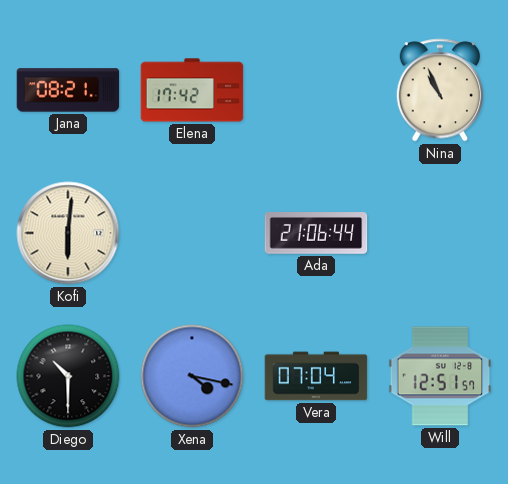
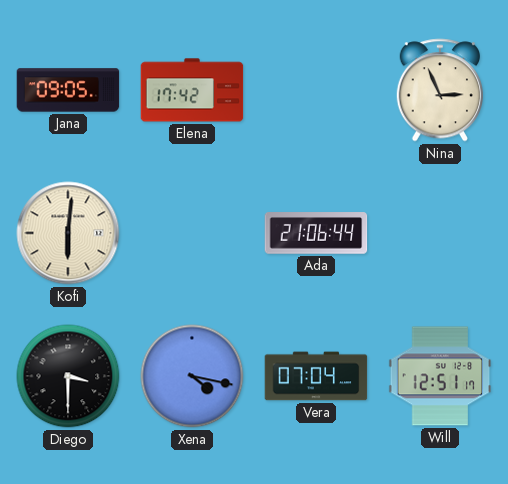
Jana: 08:21 -> 09:05 (68, 90)
Nina: 10:56 -> 2:56 (439, 90)
Diego: 10:30 -> 3:30 (68, 376)
Will: 12:51:57 -> 12:51:17 (440, 376)
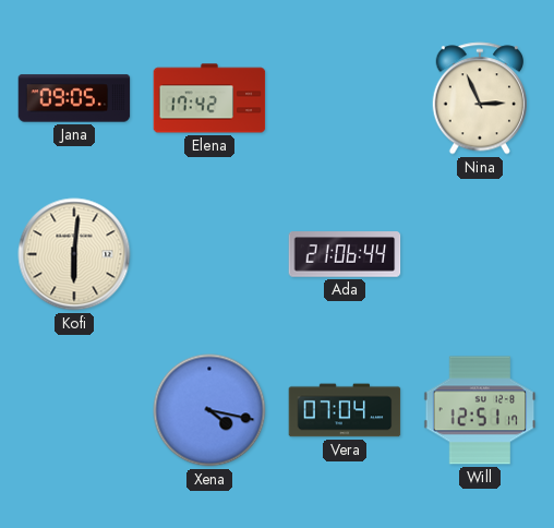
Diego: 3:30 -> none (68, 376)
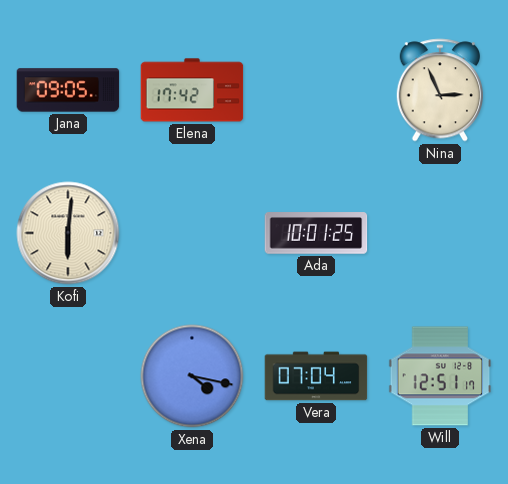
Ada: 21:06 -> 10:01 (316, 233)
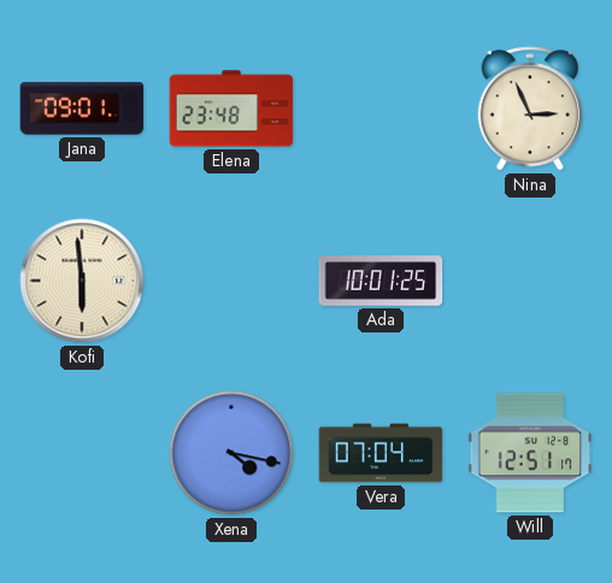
Jana: 09:05 -> 09:01 (82, 108)
Elena: 17:42 -> 23:48 (231, 108)
Kofi: 6:01 -> 5:59 (82, 281)
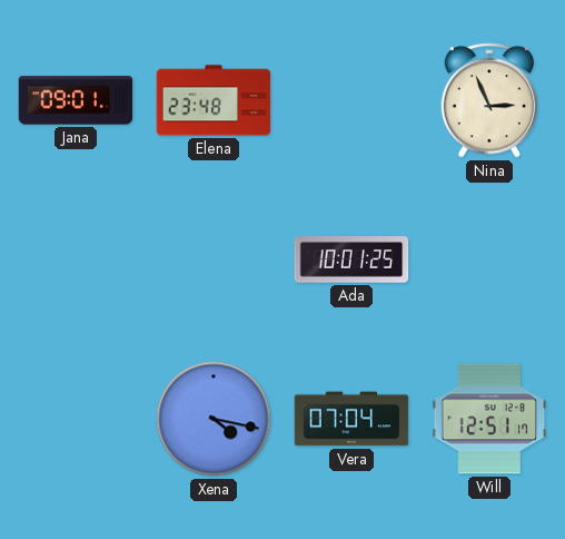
Kofi: 5:59 -> none (82, 281)
